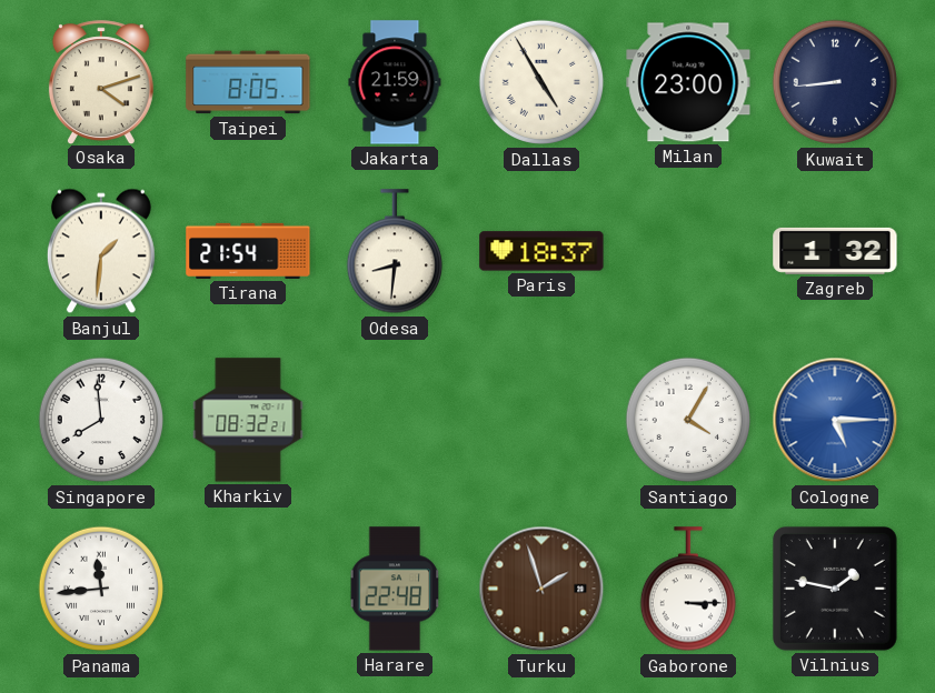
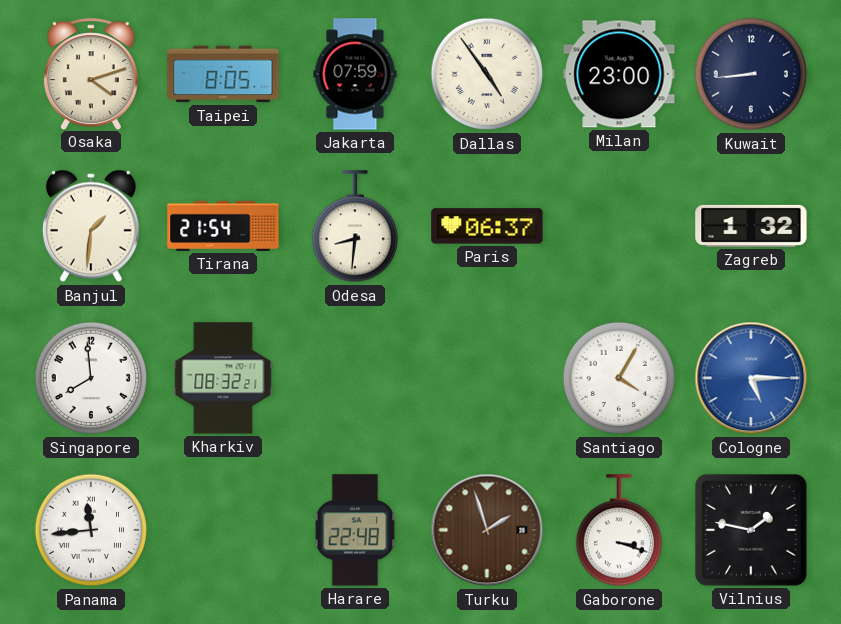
Jakarta: 21:59 -> 07:59 (355, 74)
Dallas: 4:55 -> 4:54 (487, 74)
Paris: 18:37 -> 06:37 (487, 226)
Gaborone: 3:15 -> 3:18 (618, 531)
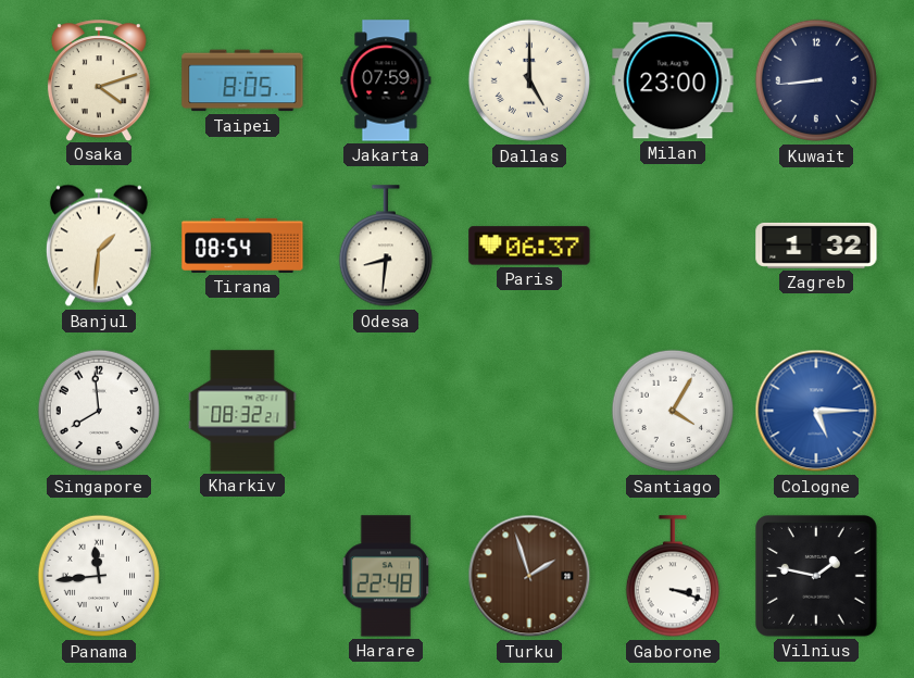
Dallas: 4:54 -> 5:00 (529, 80)
Tirana: 21:54 -> 08:54 (242, 246)
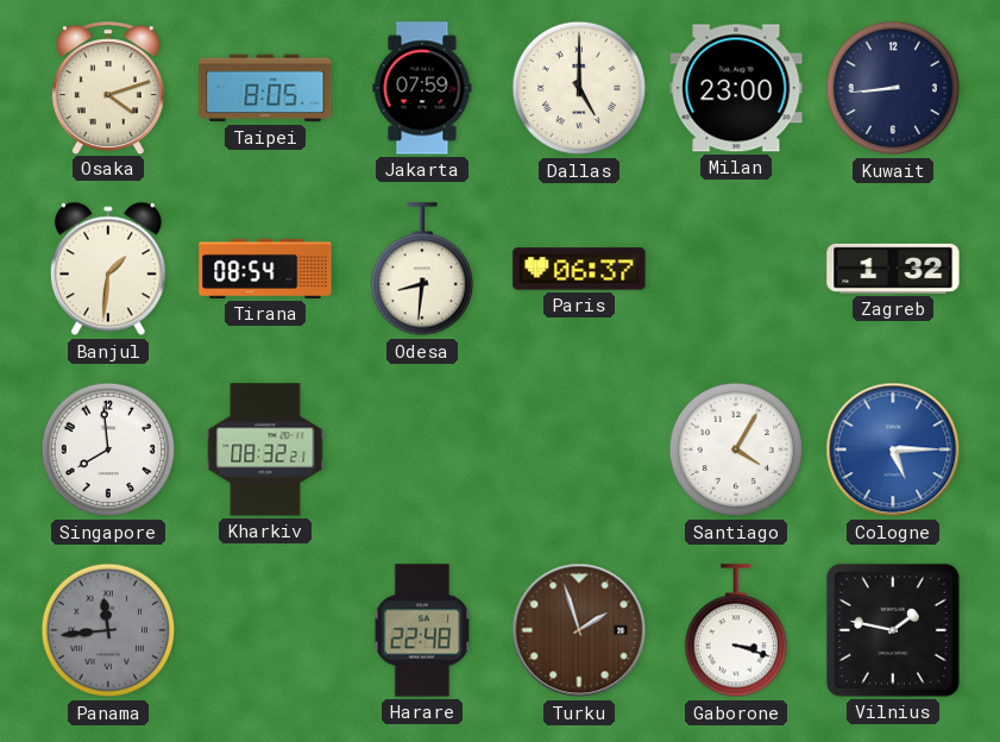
Panama dial: white -> grey (108, 630)
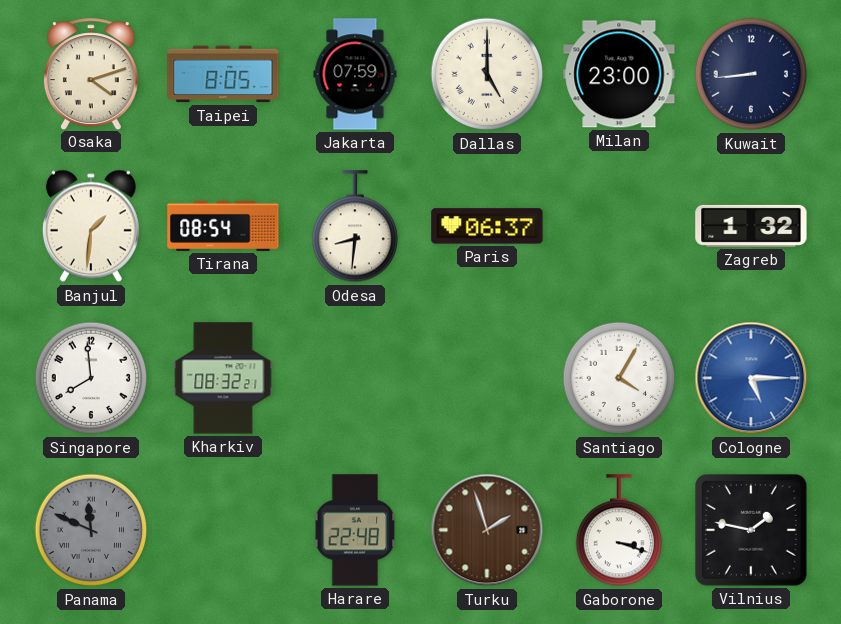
Panama: 11:44 -> 11:49 (91, 530)
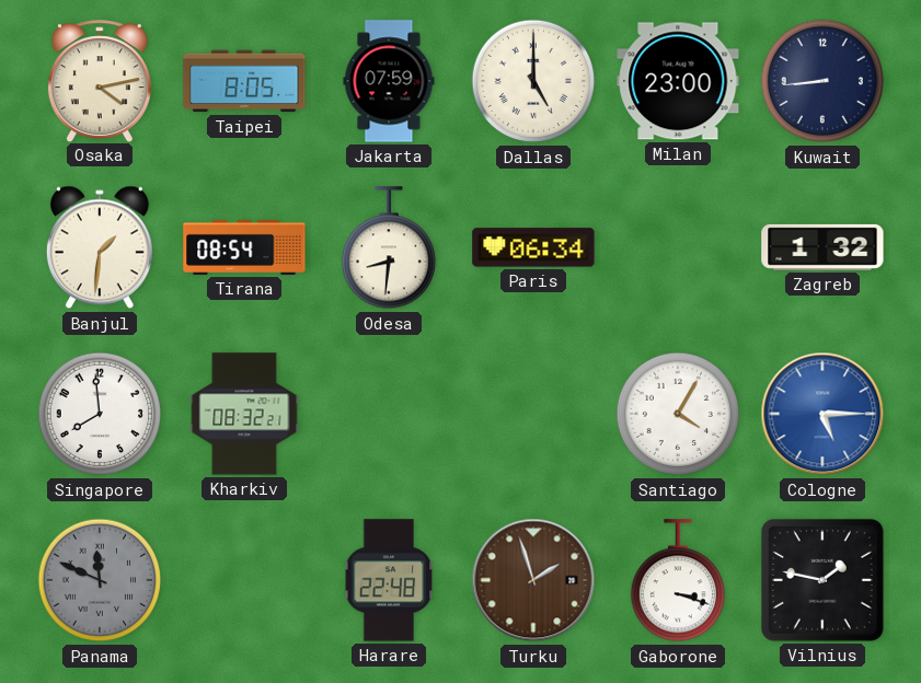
Osaka: 4:12 -> 4:13 (100, 81)
Paris: 06:37 -> 06:34 (533, 247)
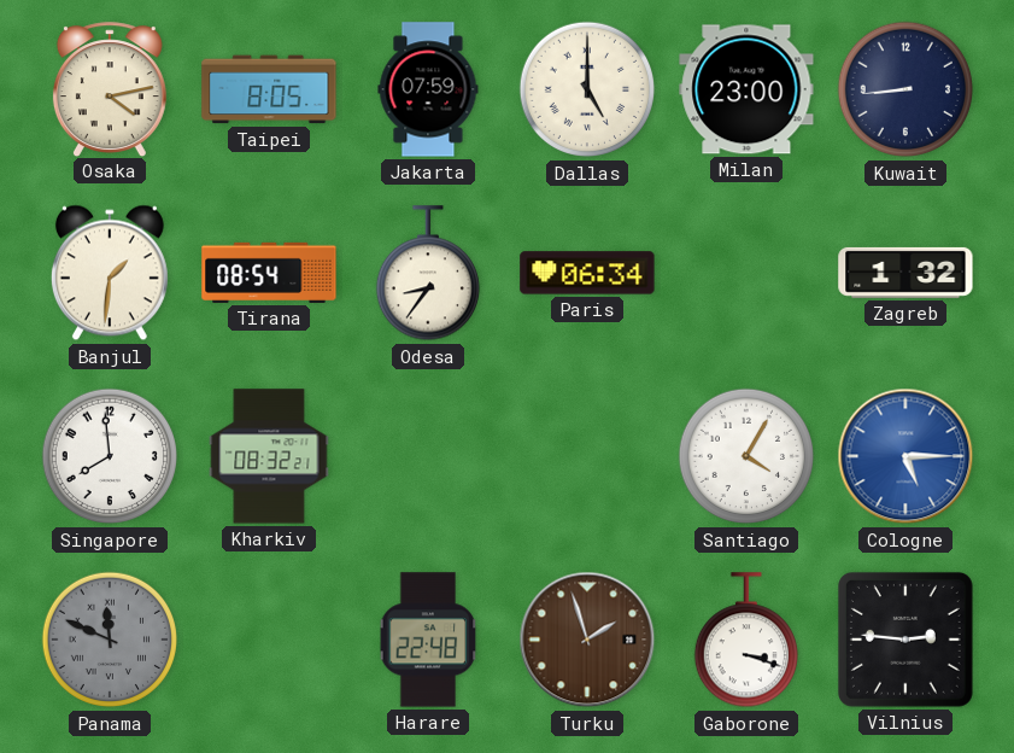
Odesa: 8:31 -> 8:36 (427, 274)
Vilnius: 1:47 -> 2:46 (905, 640)
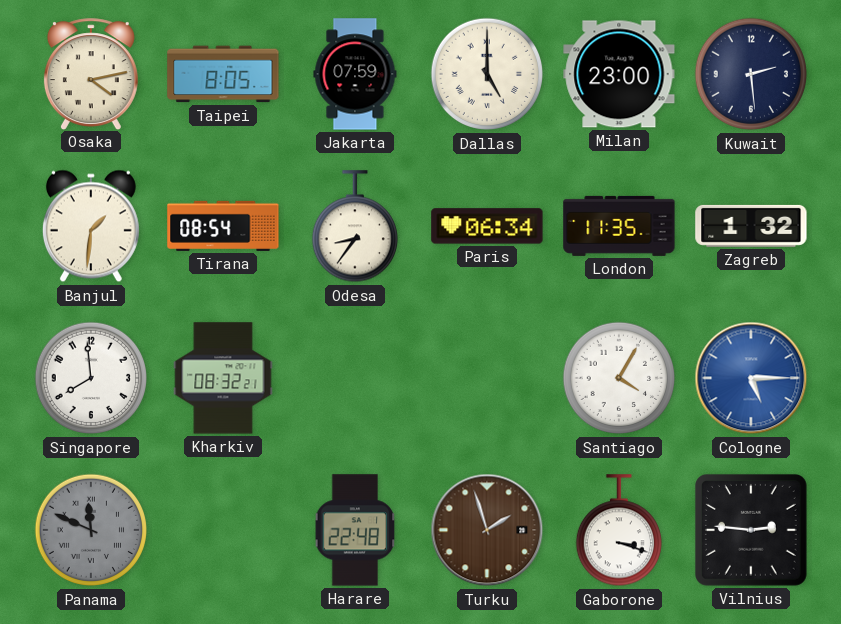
Kuwait: 8:44 -> 2:29 (751, 74)
London: none -> 11:35 (619, 226)
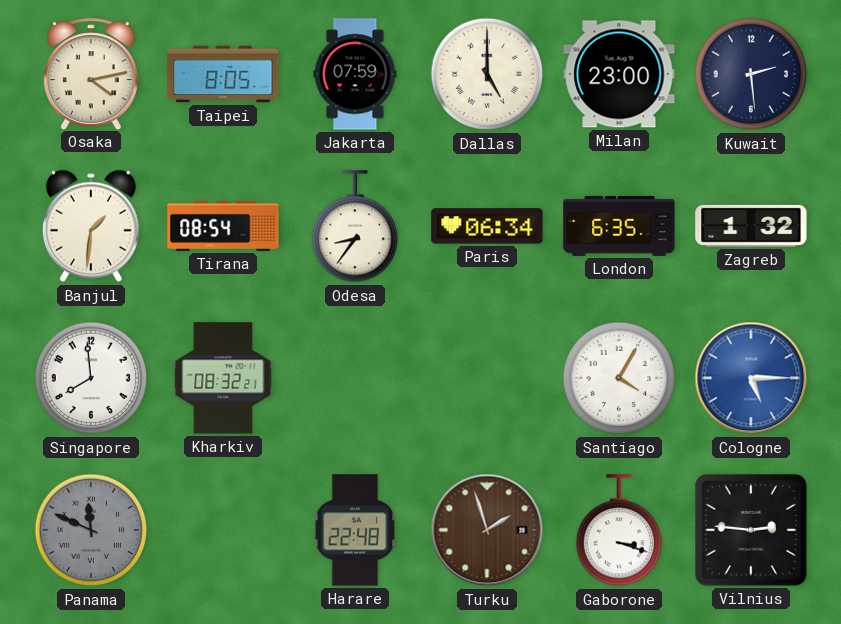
London: 11:35 -> 6:35 (619, 226)
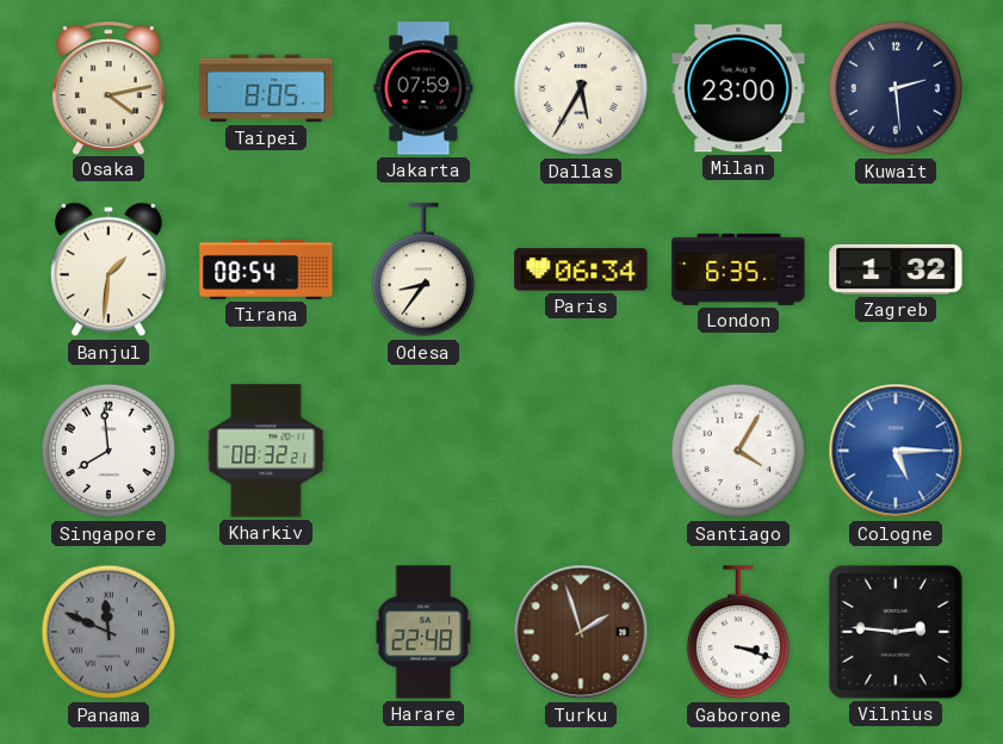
Dallas: 5:00 -> 5:35 (581, 88)
